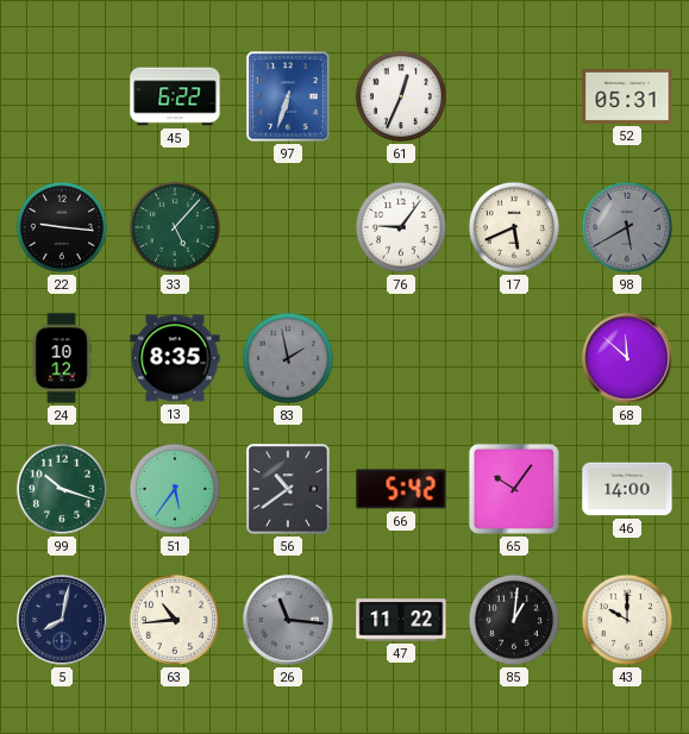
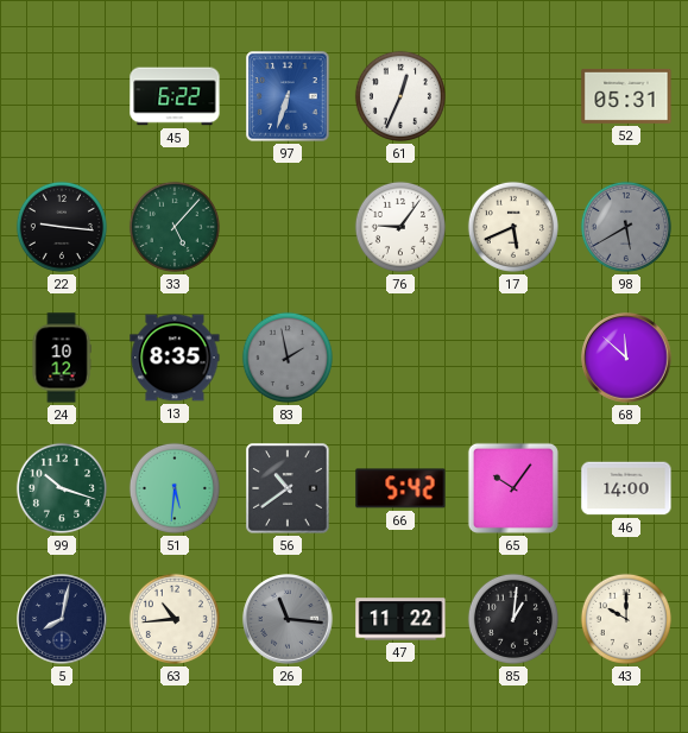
51: 5:36 -> 5:31 (175, 488)
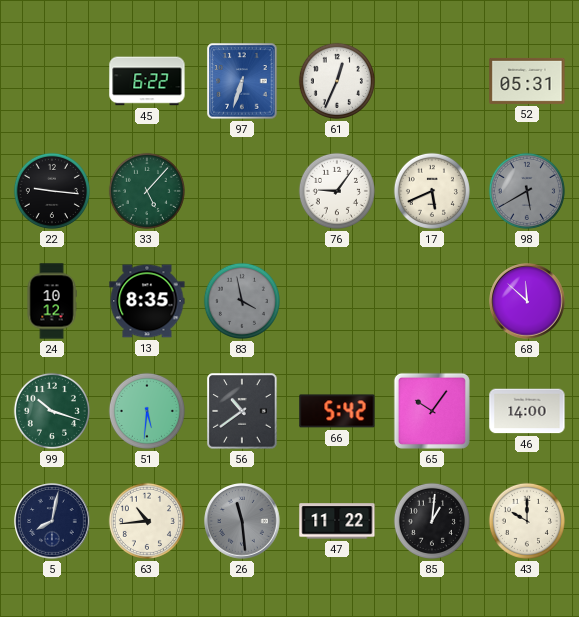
83: 1:58 -> 3:58 (242, 301)
26: 11:16 -> 11:29 (242, 521)
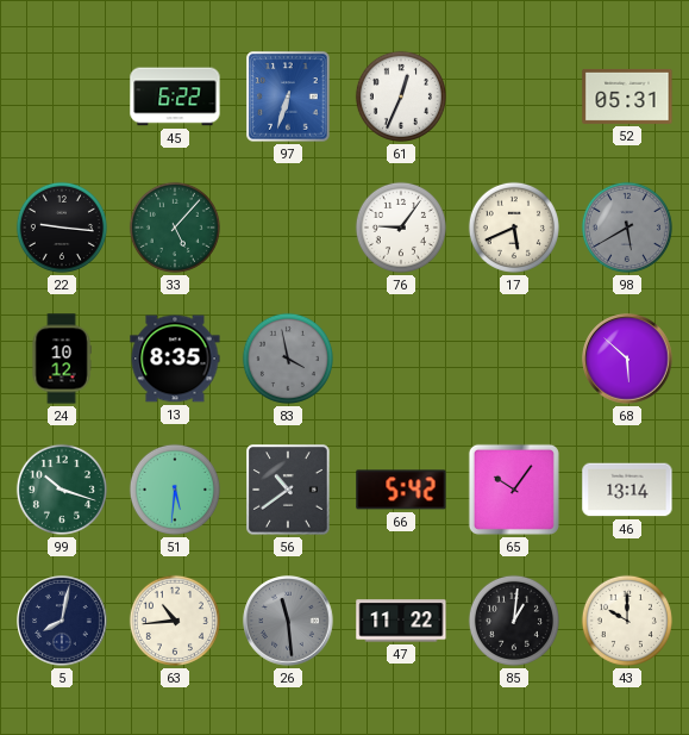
68: 11:52 -> 5:52 (627, 359)
46: 14:00 -> 13:14 (627, 490)
